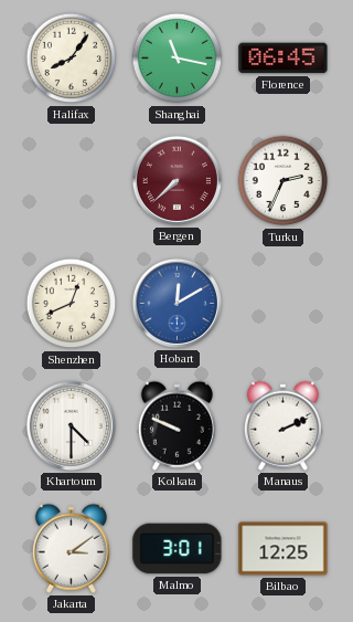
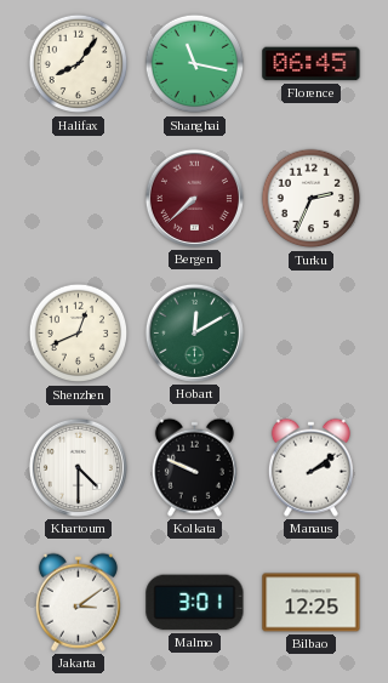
Hobart dial: blue -> green (194, 332)
Manaus: 2:11 -> 2:09 (310, 467)
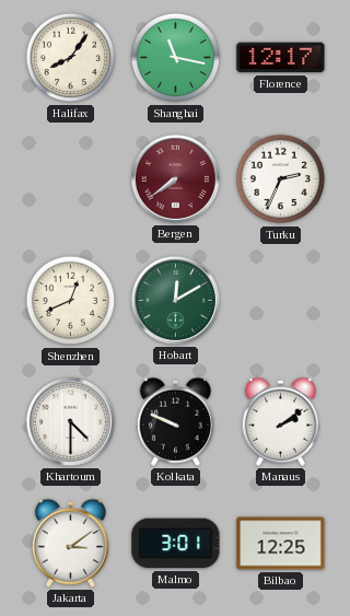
Florence: 06:45 -> 12:17 (281, 58)
Bergen: 7:38 -> 7:39 (175, 178)
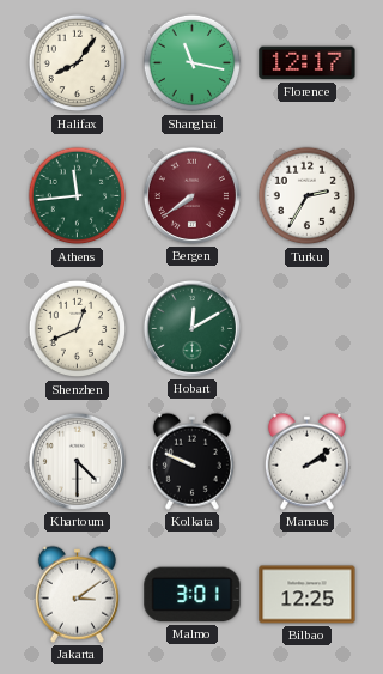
Athens: none -> 11:44 (78, 196)
Turku: 2:34 -> 2:35 (308, 196)
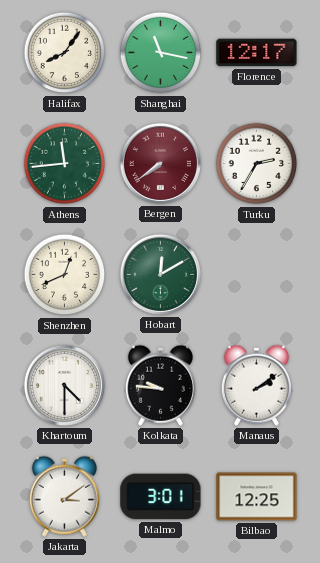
Kolkata: 9:49 -> 9:46 (160, 385)
